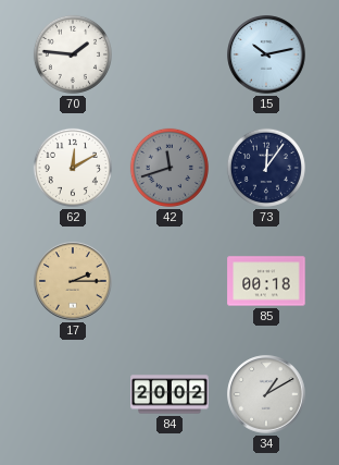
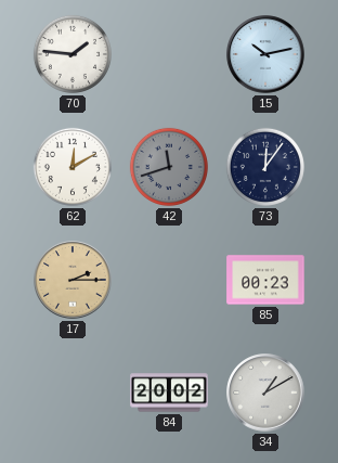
85: 00:18 -> 00:23 (265, 280)
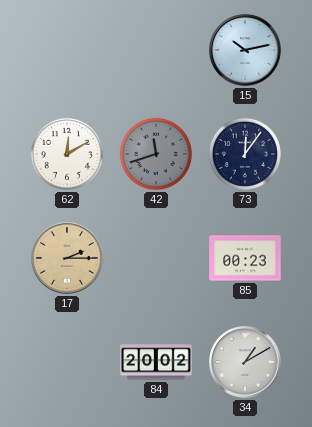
70: 1:46 -> none (73, 54)
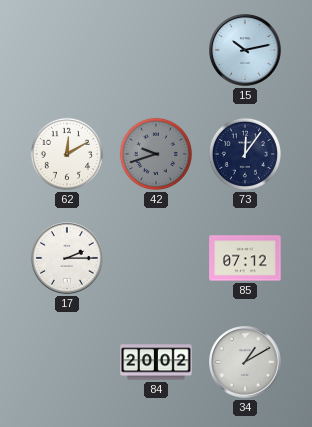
42: 11:42 -> 9:42 (156, 154)
17 dial: champagne -> white (67, 258)
85: 00:23 -> 07:12 (245, 258)
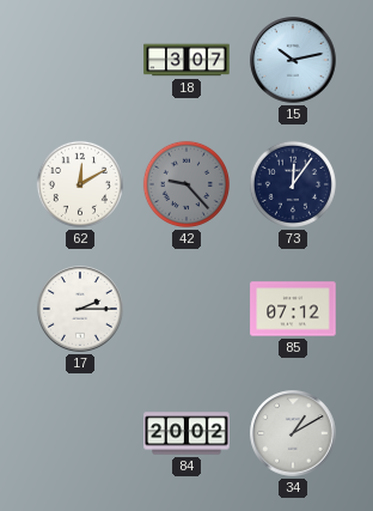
18: none -> 3:07 (186, 60)
42: 9:42 -> 9:23 (186, 184)
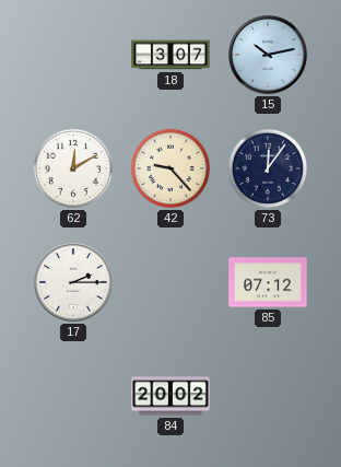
42 dial: grey -> cream (170, 168)
34: 1:10 -> none (293, 433)
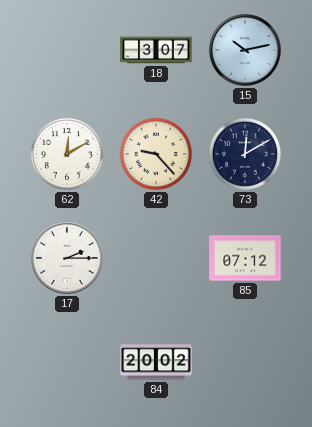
73: 12:06 -> 12:10 (245, 154)
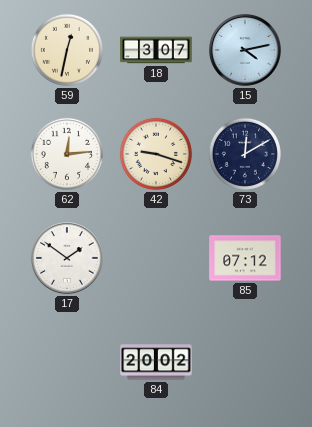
59: none -> 12:32 (67, 50)
15: 10:13 -> 4:13 (245, 50)
62: 12:10 -> 12:14 (67, 154)
42: 9:23 -> 9:18 (156, 154)
17: 2:15 -> 1:51 (67, 258)
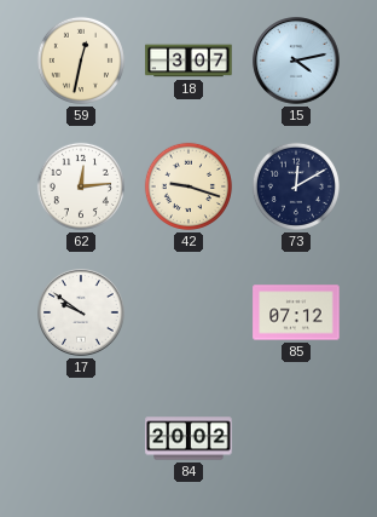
17: 1:51 -> 9:51 (81, 312)
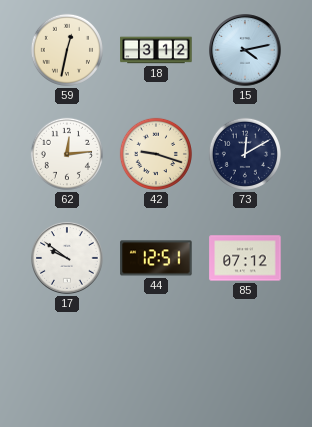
18: 3:07 -> 3:12 (156, 50)
44: none -> 12:51 (156, 258)
84: 20:02 -> none (188, 438)
